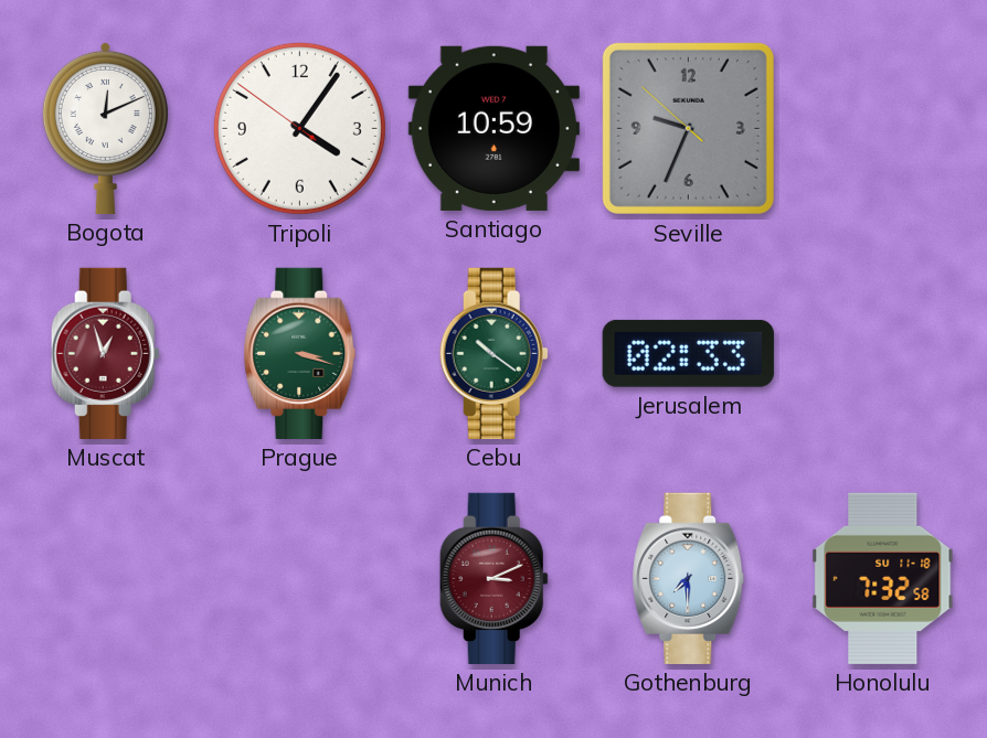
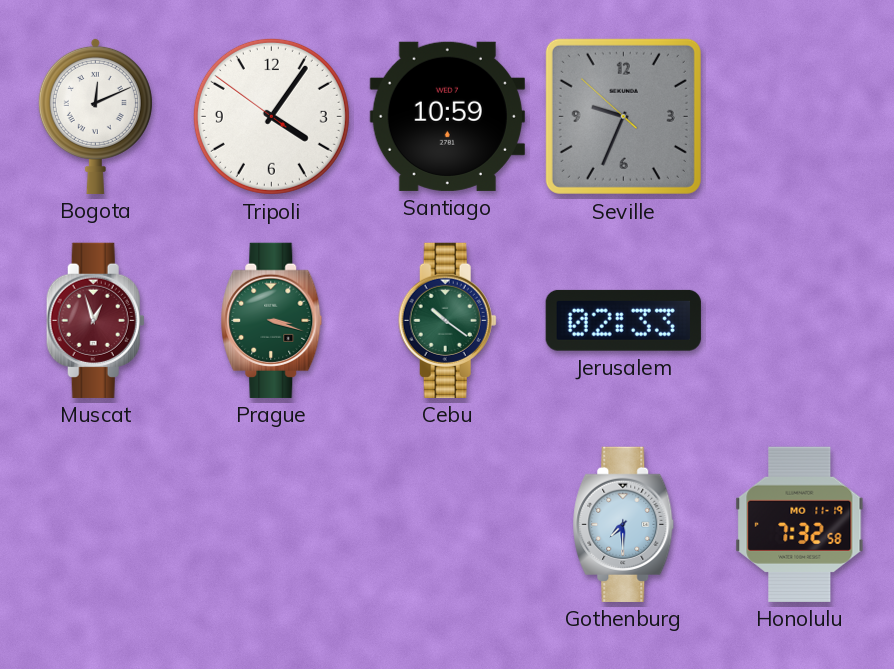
Munich: 3:11 -> none (493, 578)
Honolulu date: SU 11-18 -> MO 11-19 (800, 524)
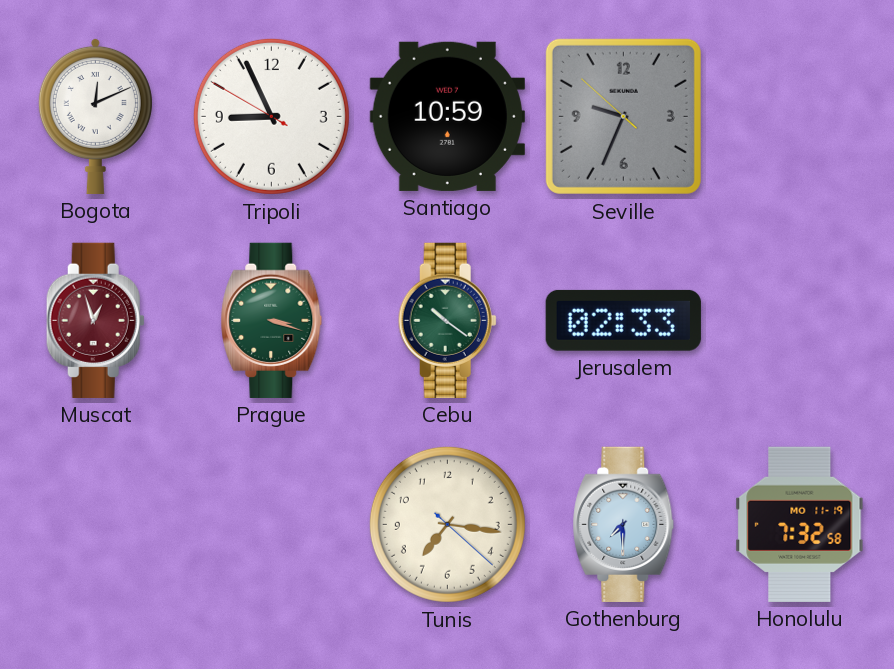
Tripoli: 4:05 -> 8:55 (271, 116)
Tunis: none -> 7:16 (447, 524)
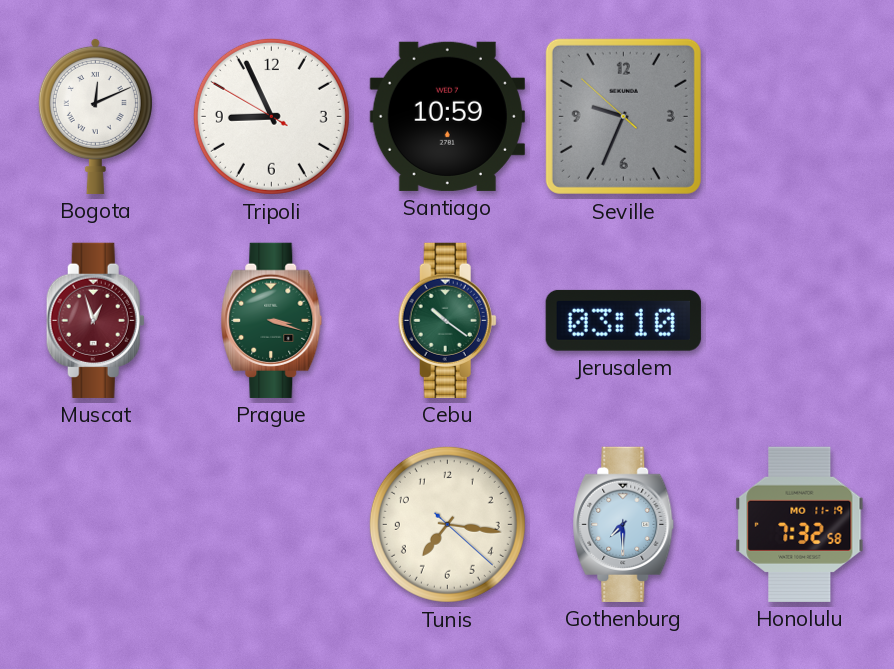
Jerusalem: 02:33 -> 03:10 (623, 320)
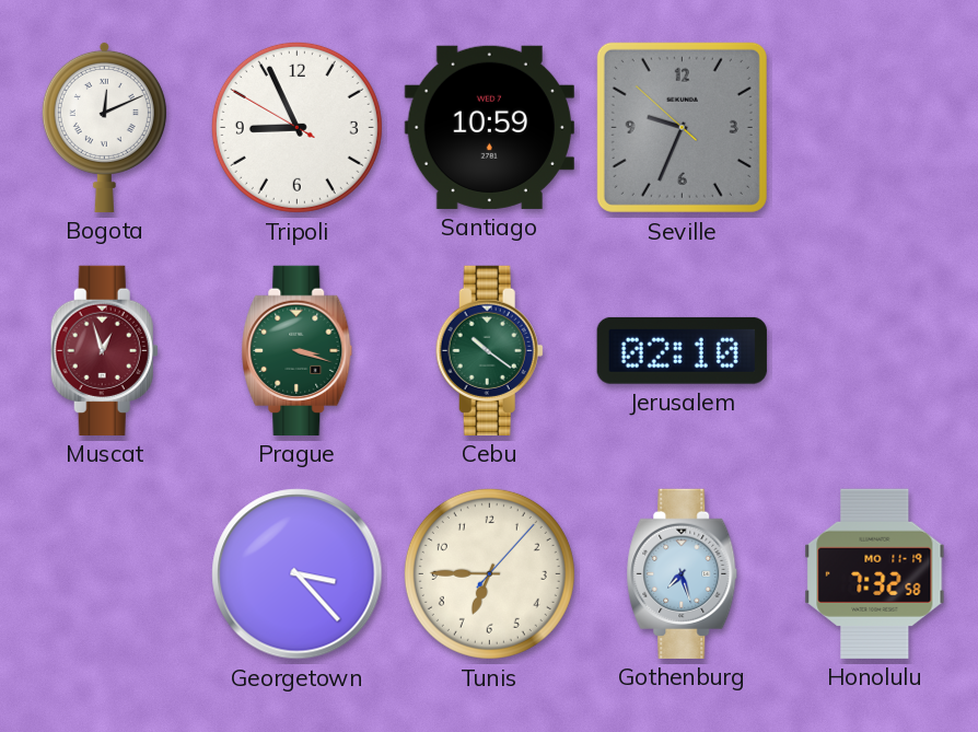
Jerusalem: 03:10 -> 02:10 (682, 350)
Georgetown: none -> 3:23 (298, 574)
Tunis: 7:16 -> 6:45 (489, 573)
Gothenburg: 7:30 -> 7:27 (683, 573)
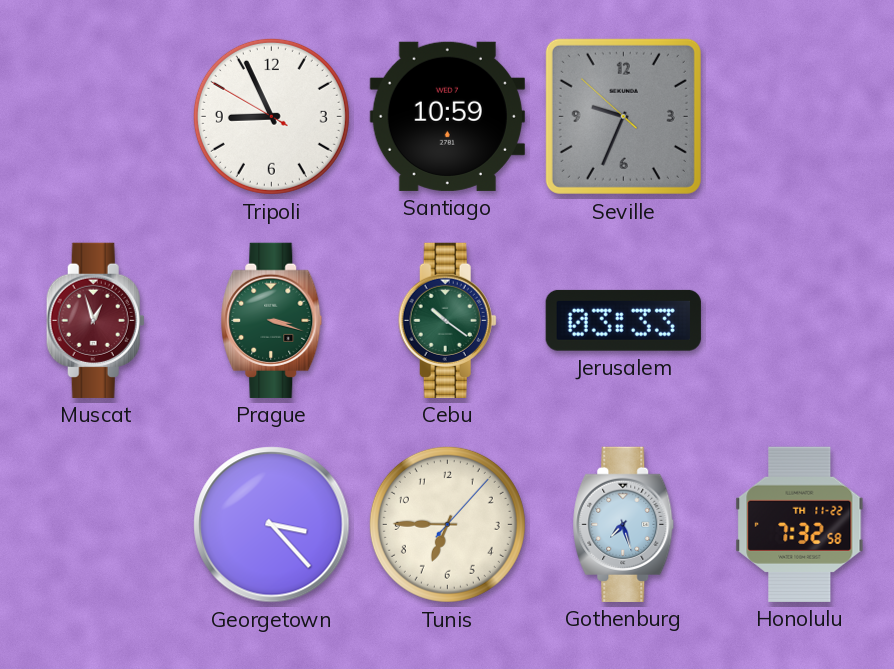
Bogota: 12:11 -> none (104, 127)
Jerusalem: 02:10 -> 03:33 (623, 320)
Honolulu date: MO 11-19 -> TH 11-22 (800, 524)
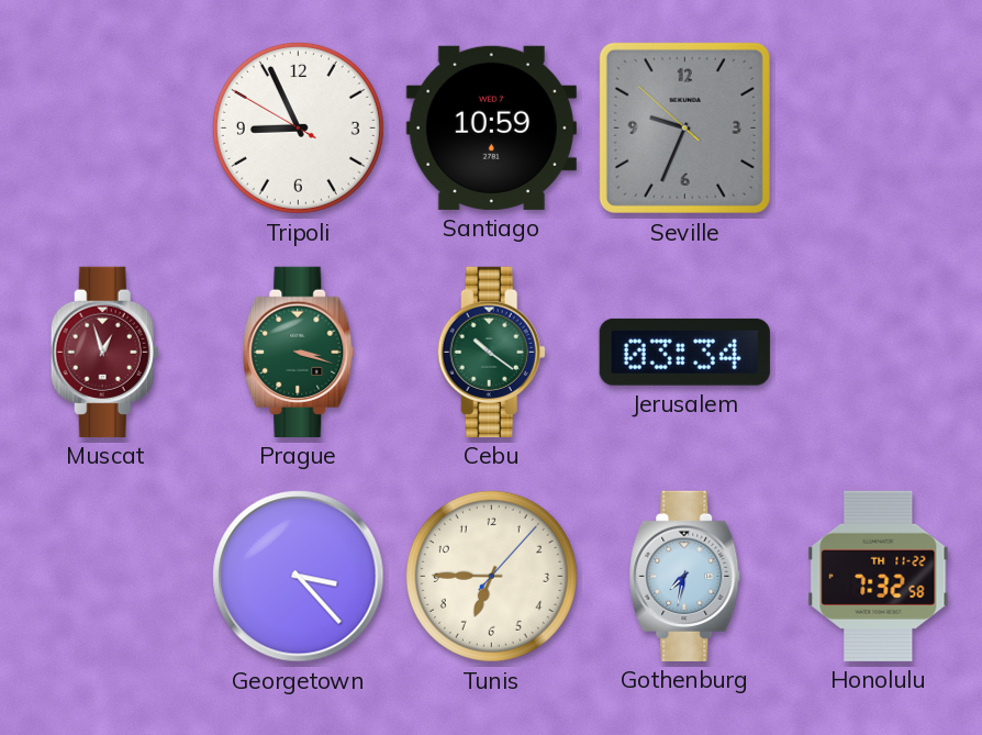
Jerusalem: 03:33 -> 03:34 (684, 352)
Gothenburg: 7:27 -> 7:32 (685, 576)
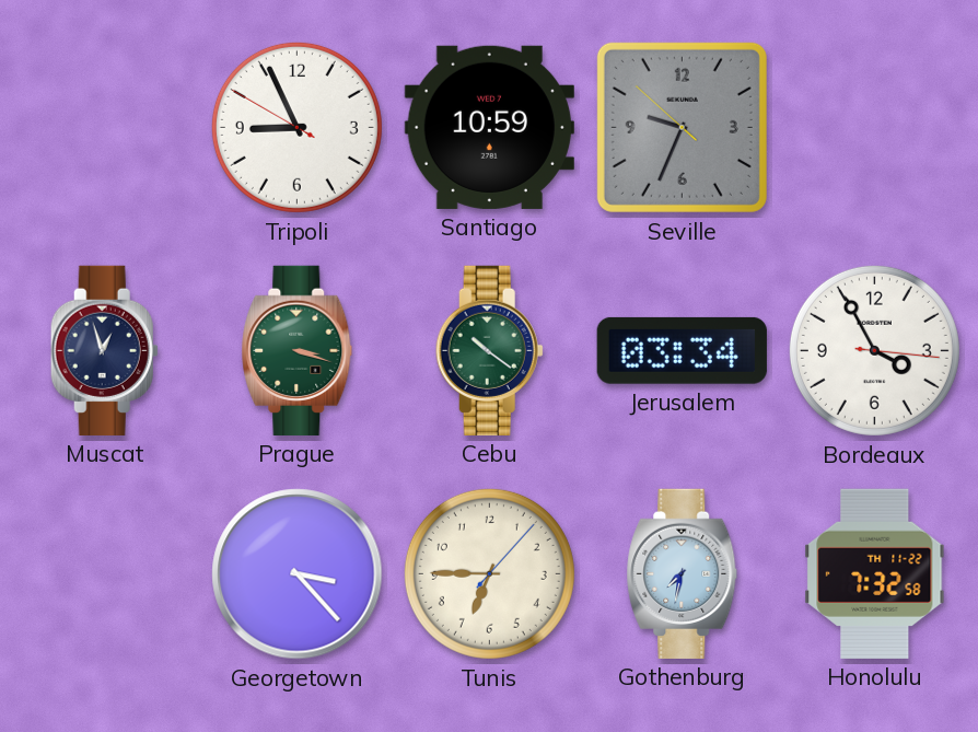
Muscat dial: burgundy -> navy (104, 350)
Bordeaux: none -> 3:55 (874, 350)
